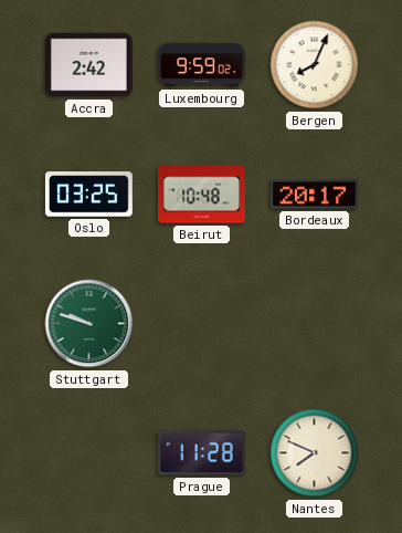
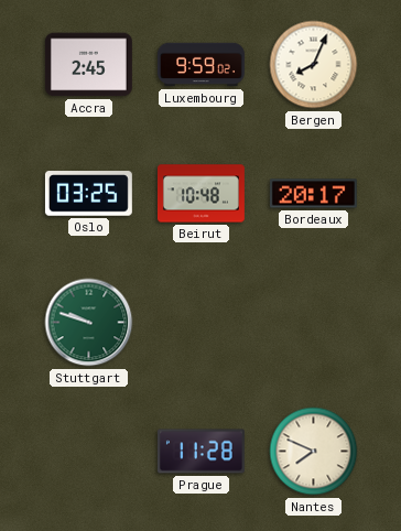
Accra: 2:42 -> 2:45 (88, 65)
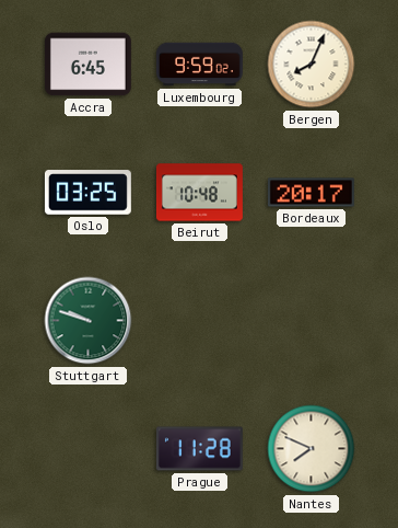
Accra: 2:45 -> 6:45 (87, 65)
